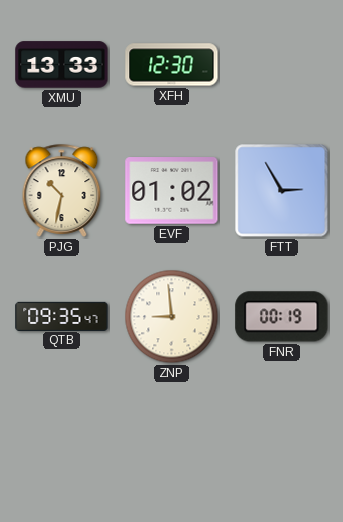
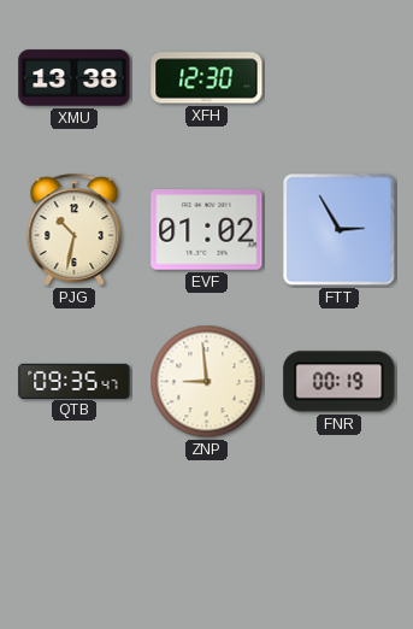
XMU: 13:33 -> 13:38 (75, 78)
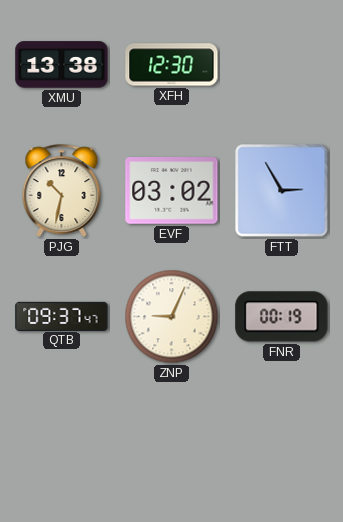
EVF: 01:02 -> 03:02 (172, 191)
QTB: 09:35 -> 09:37 (62, 316)
ZNP: 8:59 -> 9:04 (172, 317)
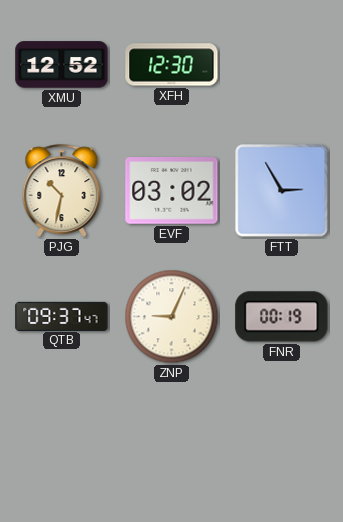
XMU: 13:38 -> 12:52 (62, 65)
